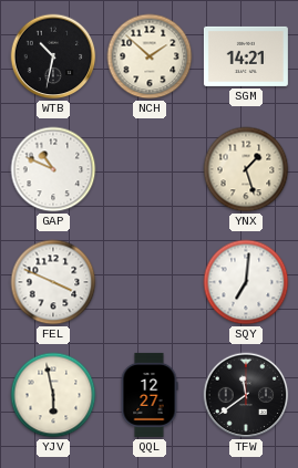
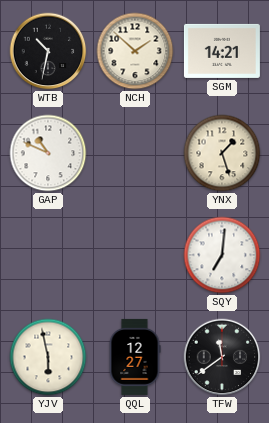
FEL: 3:49 -> none (53, 282)
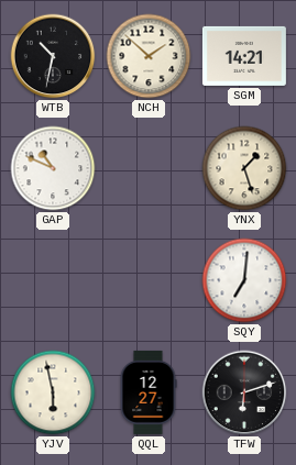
TFW: 11:39 -> 6:12 (244, 392)
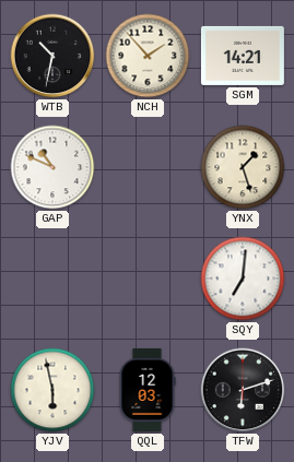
NCH: 1:52 -> 1:53 (148, 56)
QQL: 12:27 -> 12:03 (148, 390)
